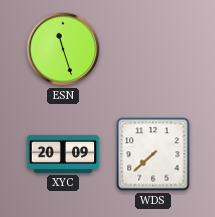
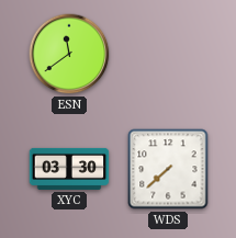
ESN: 11:27 -> 11:39 (69, 54)
XYC: 20:09 -> 03:30 (69, 169)
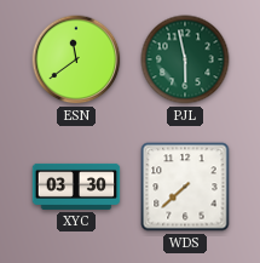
PJL: none -> 5:58 (185, 59)
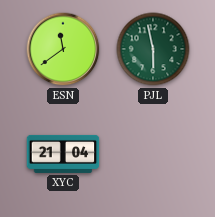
XYC: 03:30 -> 21:04 (63, 154)
WDS: 7:38 -> none (185, 187)
